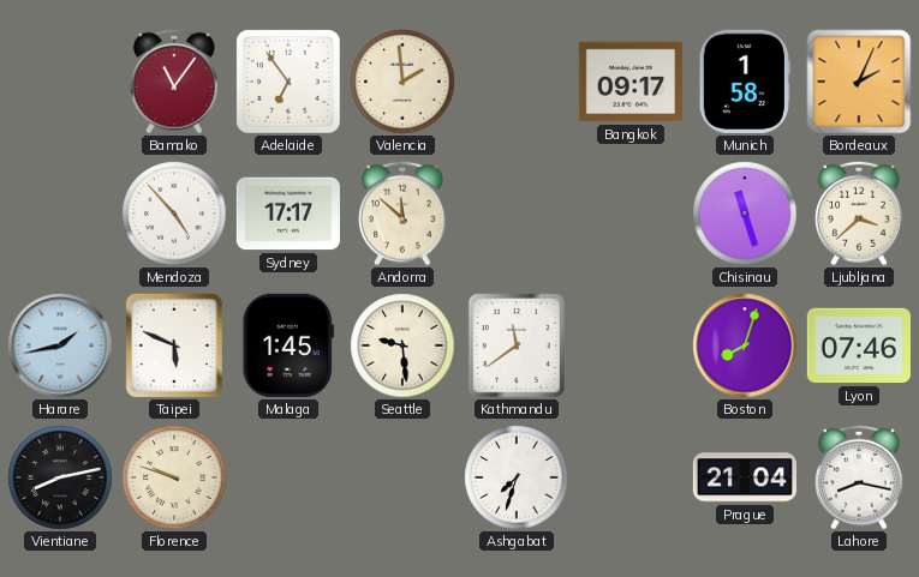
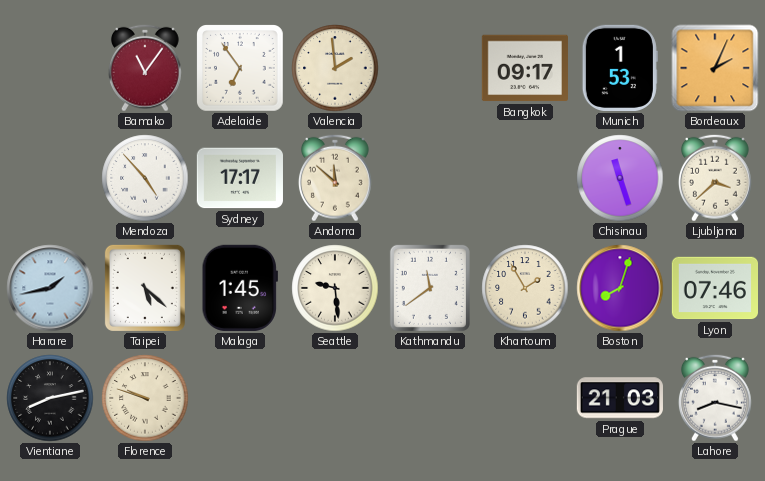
Munich: 1:58 -> 1:53 (620, 68)
Taipei: 5:49 -> 5:22 (145, 288)
Khartoum: none -> 1:55 (525, 288)
Ashgabat: 7:33 -> none (517, 477)
Prague: 21:04 -> 21:03 (619, 398)
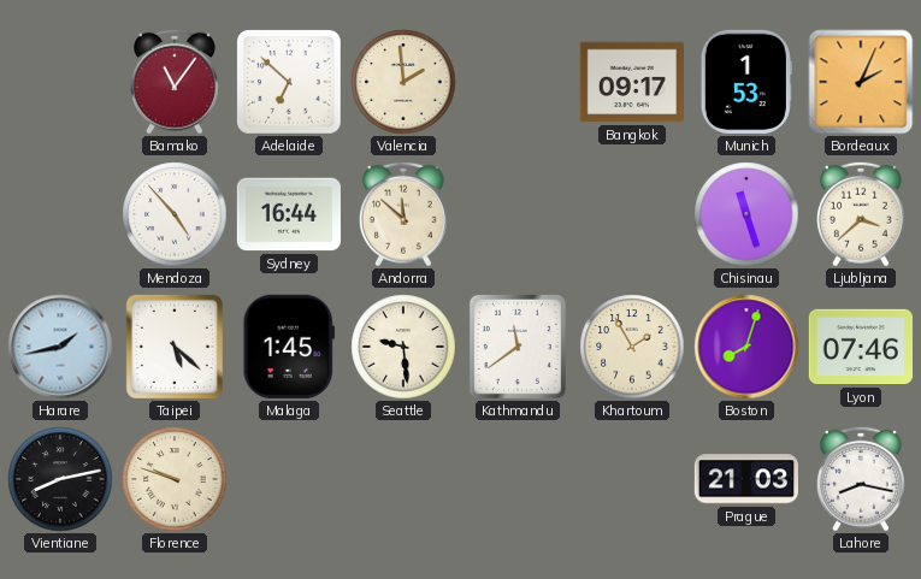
Adelaide: 6:54 -> 6:52 (290, 83)
Sydney: 17:17 -> 16:44 (288, 214)
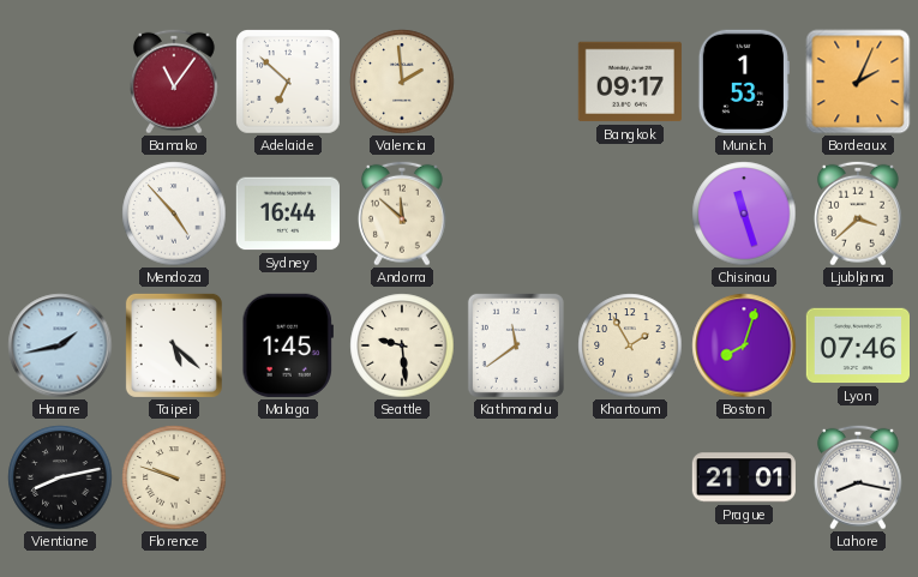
Prague: 21:03 -> 21:01 (743, 477)
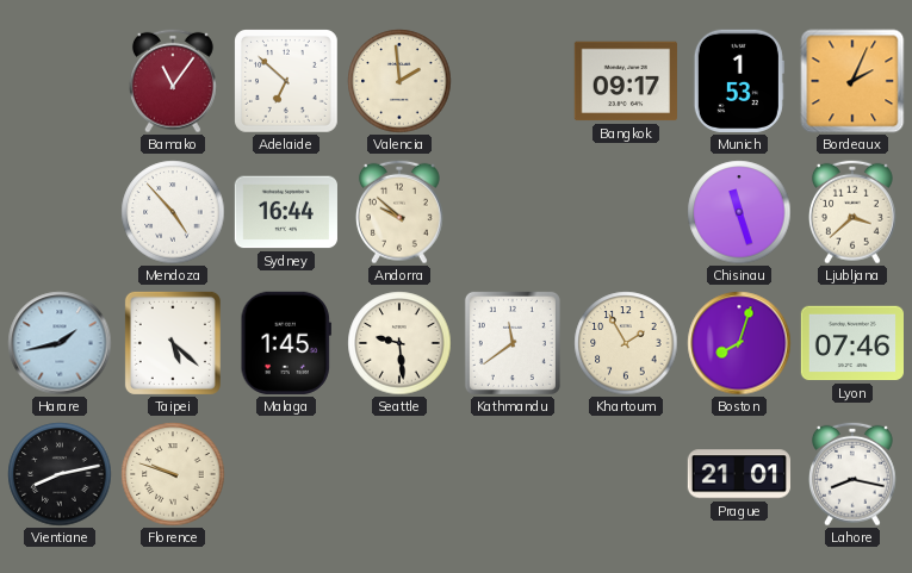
Andorra: 11:52 -> 9:52 (399, 212)
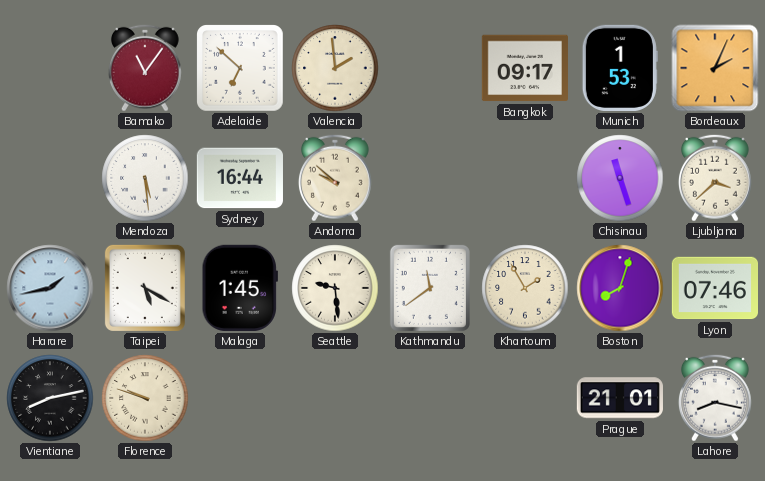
Mendoza: 4:53 -> 5:29 (145, 178)
Taipei: 5:22 -> 5:20 (145, 288)
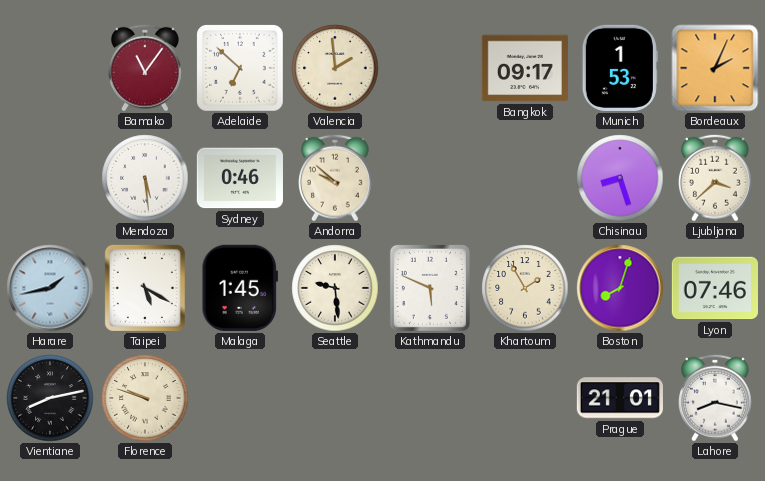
Sydney: 16:44 -> 0:46 (239, 178)
Chisinau: 11:27 -> 8:27 (620, 178)
Kathmandu: 11:39 -> 5:49 (430, 288)
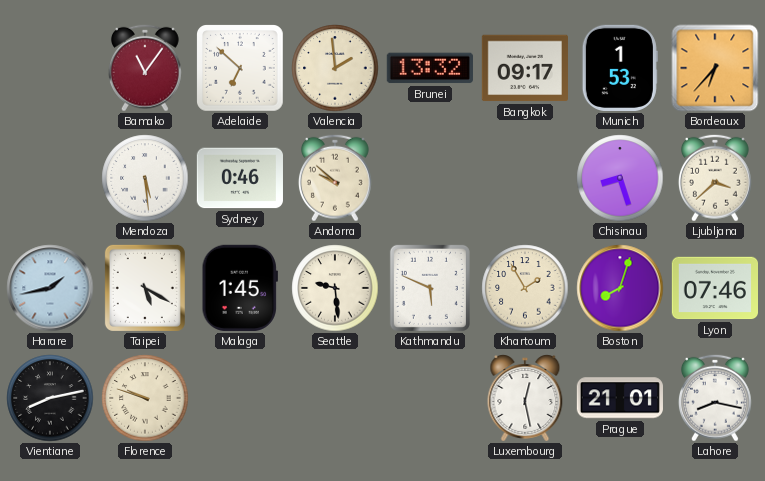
Brunei: none -> 13:32 (430, 68)
Bordeaux: 2:04 -> 6:37 (715, 68)
Luxembourg: none -> 12:28 (525, 398)
